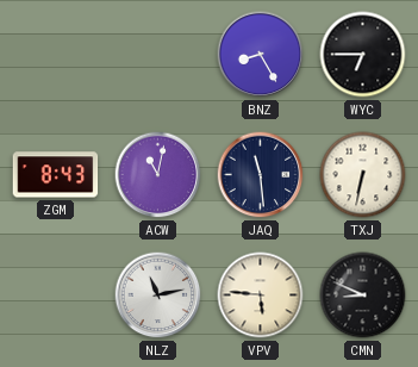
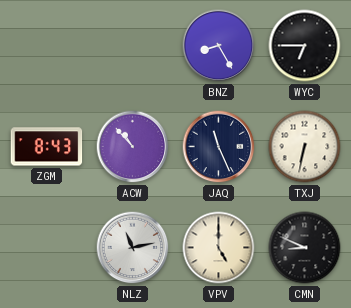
ACW: 11:02 -> 10:53 (133, 147)
JAQ: 11:29 -> 11:26 (219, 147)
VPV: 5:46 -> 5:00 (219, 248)
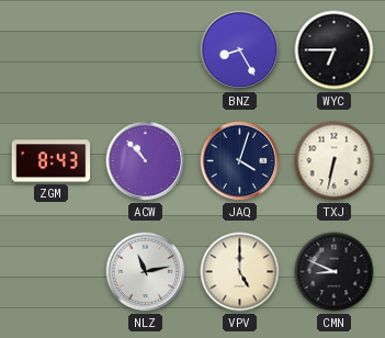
JAQ: 11:26 -> 4:03 (240, 161)
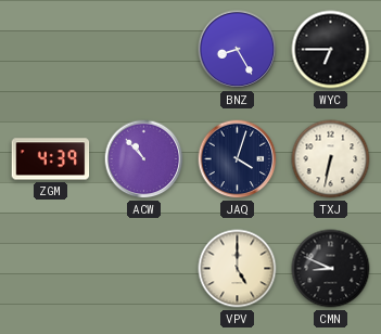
ZGM: 8:43 -> 4:39 (51, 159)
NLZ: 11:13 -> none (146, 272)
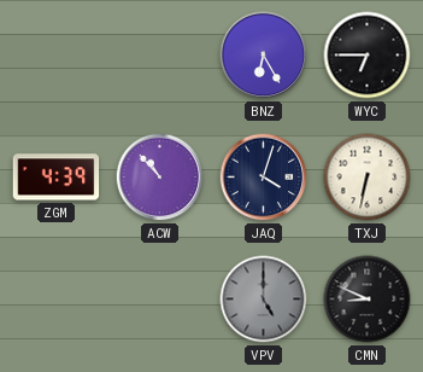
BNZ: 8:25 -> 6:25 (264, 56)
VPV dial: cream -> grey (264, 300)
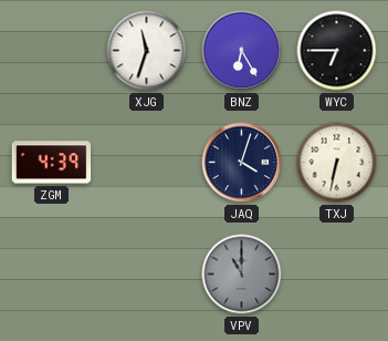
XJG: none -> 11:33 (147, 51)
ACW: 10:53 -> none (160, 178)
VPV: 5:00 -> 11:00 (242, 275)
CMN: 8:49 -> none (368, 300)
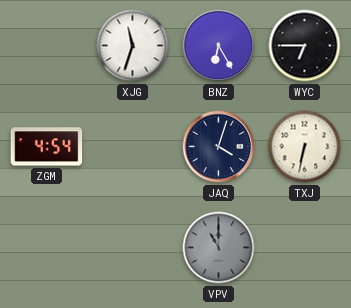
ZGM: 4:39 -> 4:54 (47, 147)
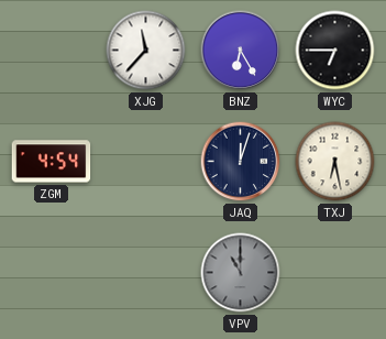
XJG: 11:33 -> 11:37 (146, 51)
JAQ: 4:03 -> 12:03 (241, 162)
TXJ: 6:32 -> 6:28 (335, 162)
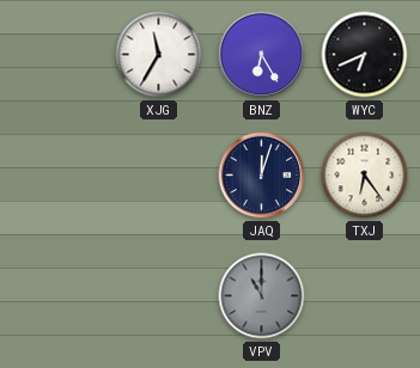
XJG: 11:37 -> 11:35 (159, 55)
WYC: 6:45 -> 6:41 (365, 55)
ZGM: 4:54 -> none (52, 162)
TXJ: 6:28 -> 6:24 (365, 176)
